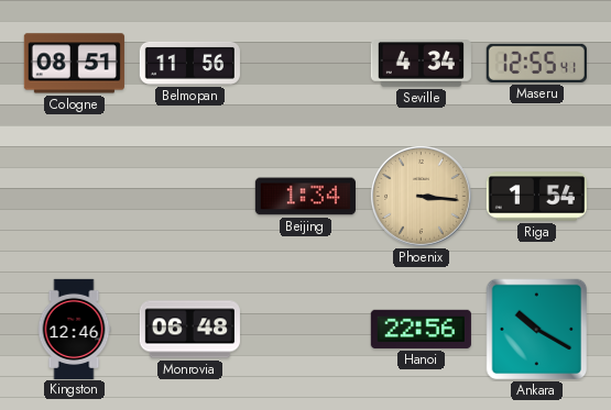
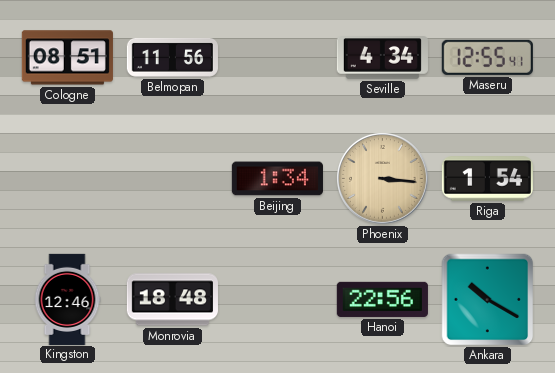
Monrovia: 06:48 -> 18:48 (172, 300)
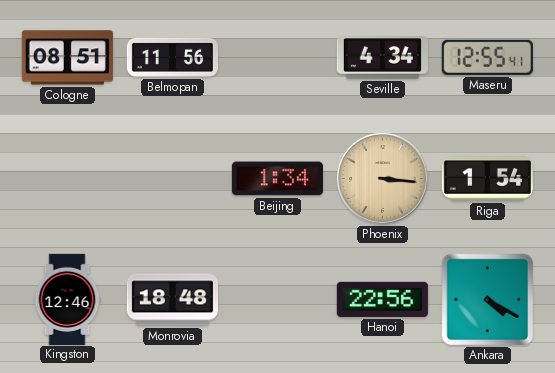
Ankara: 10:20 -> 4:20 (488, 300)
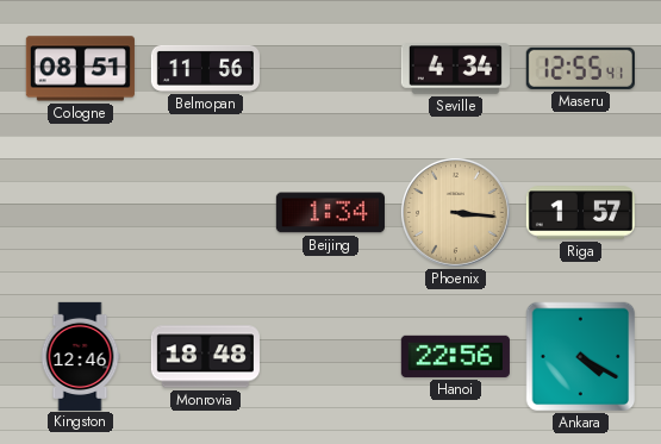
Riga: 1:54 -> 1:57 (580, 213)
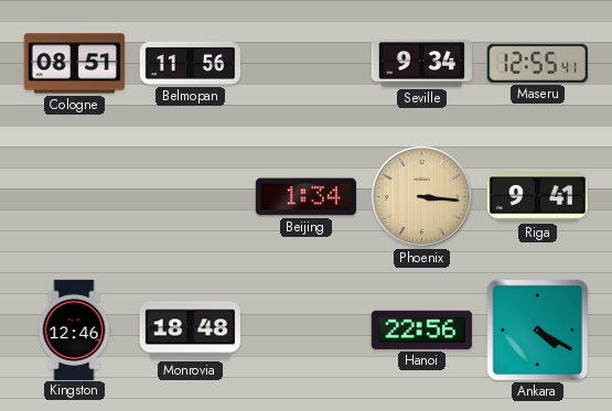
Seville: 4:34 -> 9:34 (421, 64)
Riga: 1:57 -> 9:41 (537, 197)
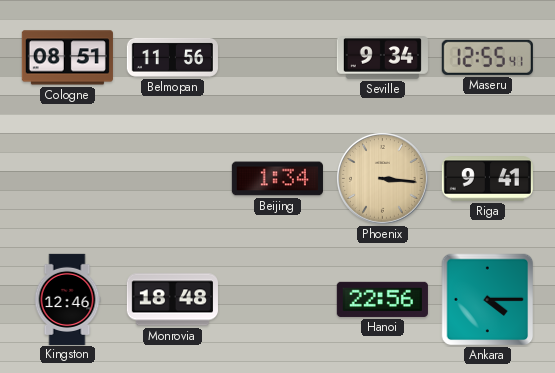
Ankara: 4:20 -> 4:15 (488, 300)
